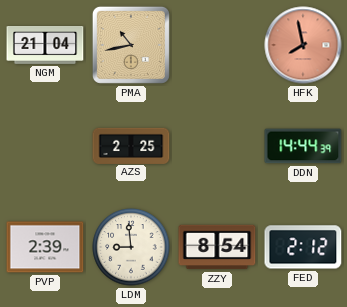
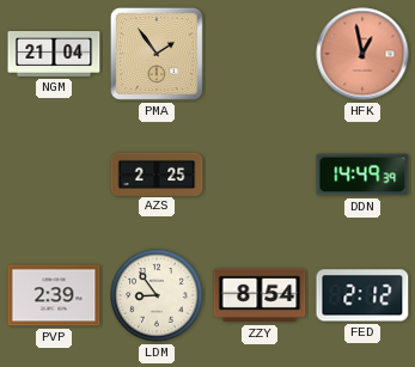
PMA: 10:43 -> 1:54 (157, 54)
HFK: 7:58 -> 12:58 (362, 54)
DDN: 14:44 -> 14:49 (362, 175)
LDM: 8:59 -> 8:54 (157, 295)
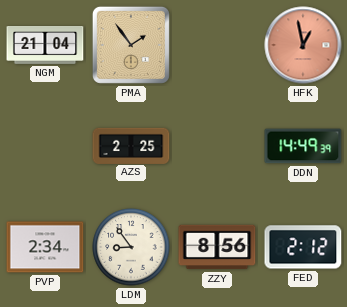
PVP: 2:39 -> 2:34 (45, 247)
ZZY: 8:54 -> 8:56 (217, 247)
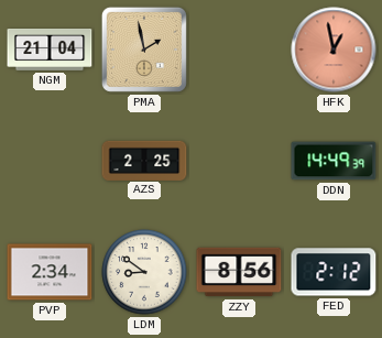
PMA: 1:54 -> 1:58 (144, 50)
LDM: 8:54 -> 8:51 (144, 272)
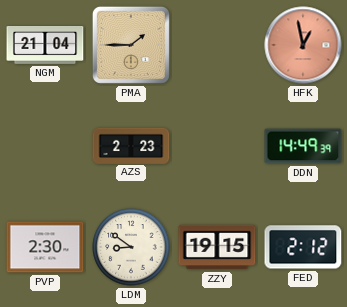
PMA: 1:58 -> 1:45 (131, 45)
AZS: 2:25 -> 2:23 (131, 145)
PVP: 2:34 -> 2:30 (45, 247)
ZZY: 8:56 -> 19:15 (217, 247)
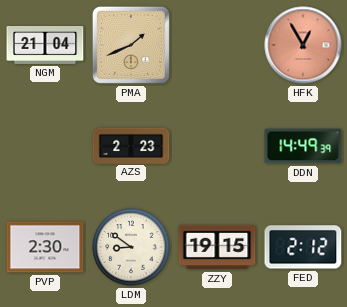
PMA: 1:45 -> 1:41 (131, 45)
HFK: 12:58 -> 12:55 (303, 45)
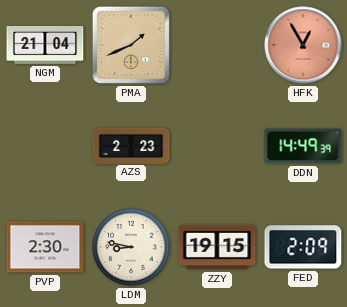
LDM: 8:51 -> 8:47 (131, 247)
FED: 2:12 -> 2:09 (303, 247)
